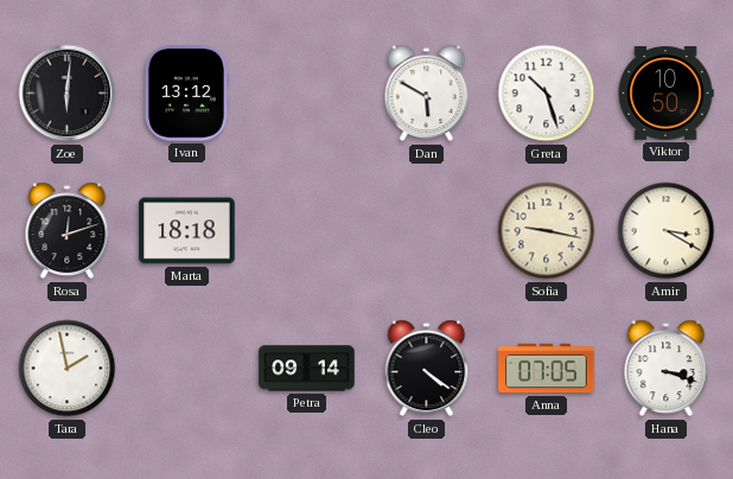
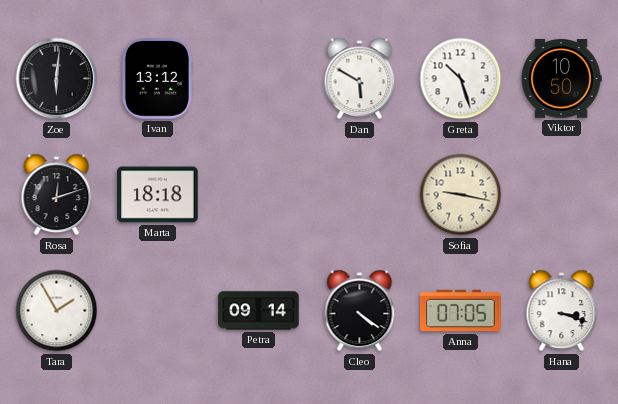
Amir: 3:20 -> none (667, 231)
Tara: 1:58 -> 1:55 (57, 311)
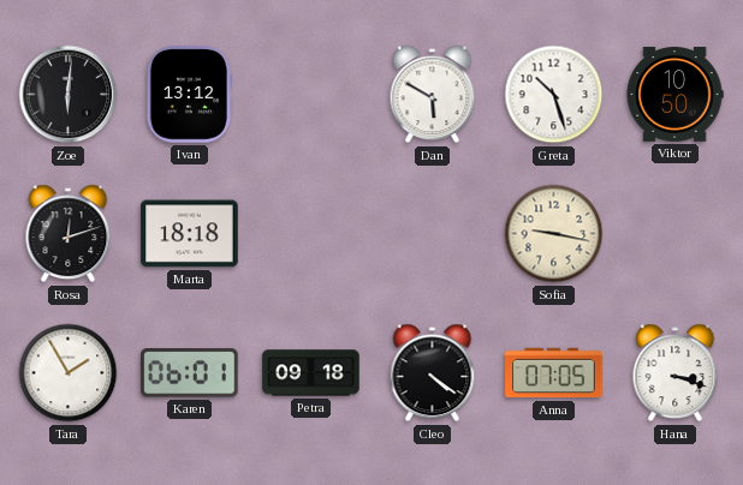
Karen: none -> 06:01 (190, 373)
Petra: 09:14 -> 09:18 (311, 373)
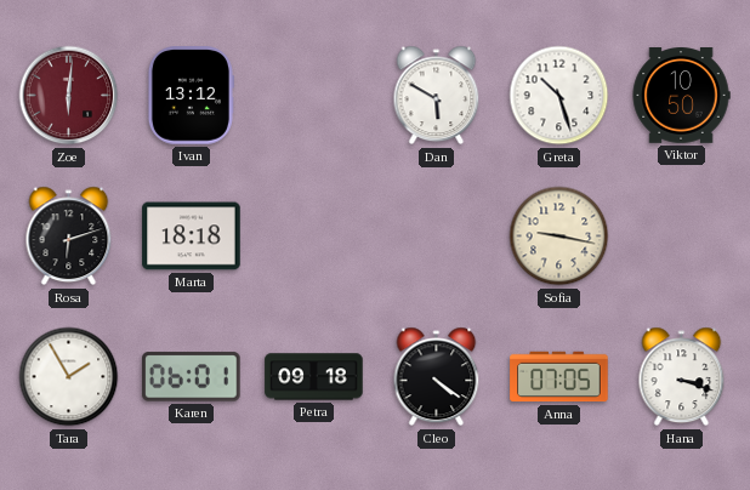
Zoe dial: black -> burgundy (69, 96)
Rosa: 12:12 -> 6:12 (69, 237)
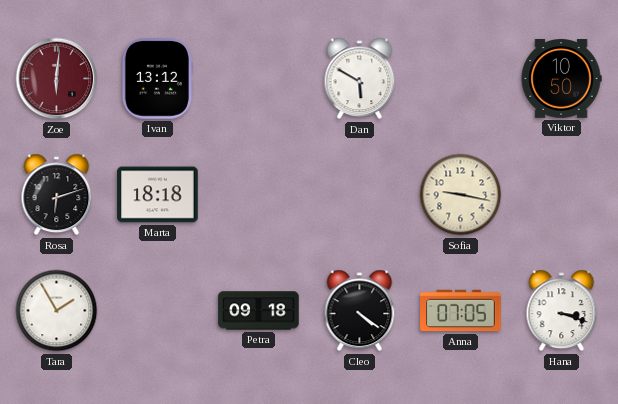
Greta: 10:27 -> none (559, 96)
Karen: 06:01 -> none (192, 377)
